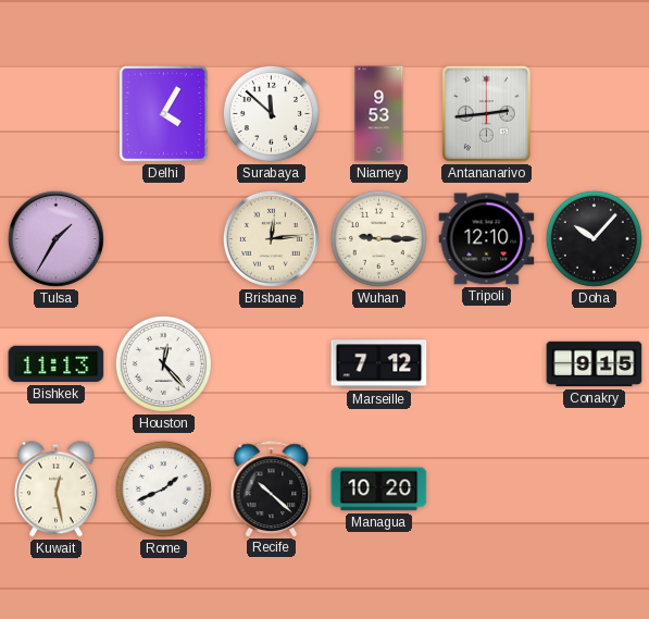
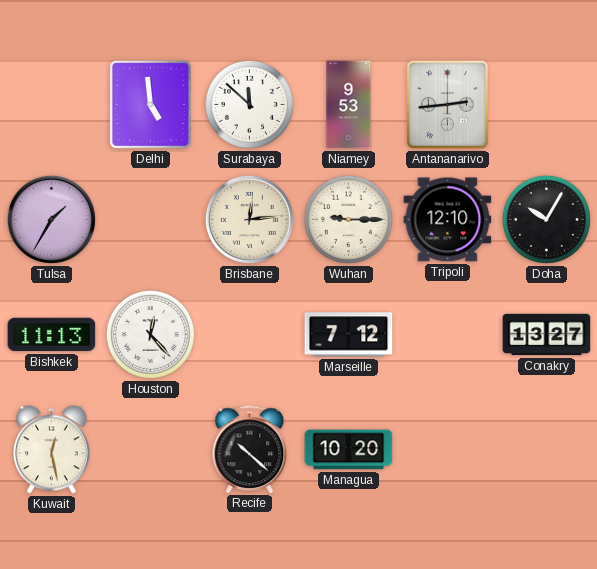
Delhi: 4:05 -> 4:59 (150, 104)
Doha: 10:07 -> 10:05 (546, 219)
Conakry: 9:15 -> 13:27 (547, 335)
Rome: 1:41 -> none (163, 488)
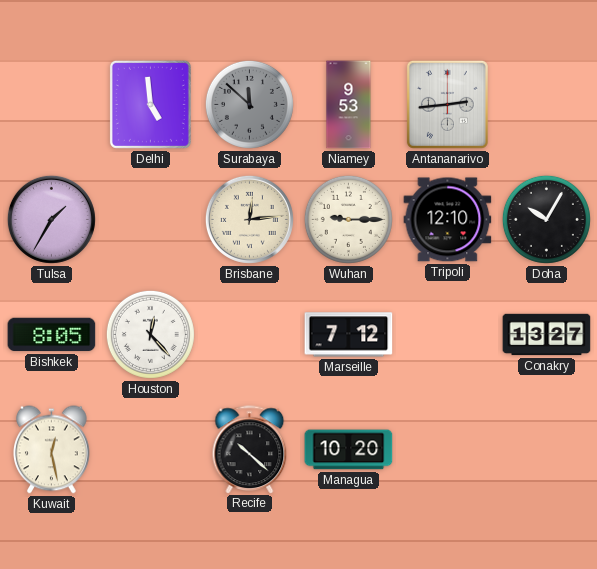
Surabaya dial: white -> grey (249, 104)
Bishkek: 11:13 -> 8:05 (52, 335)
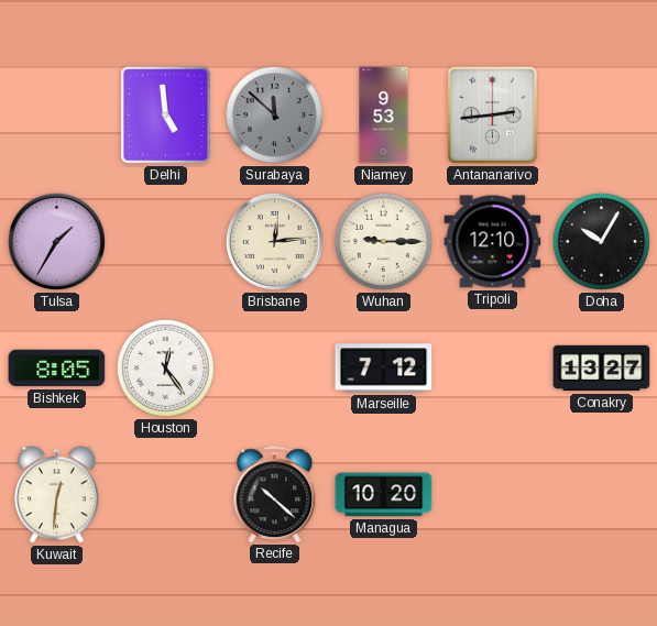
Houston: 12:23 -> 12:24 (165, 367)
Kuwait: 12:28 -> 12:31 (57, 495)
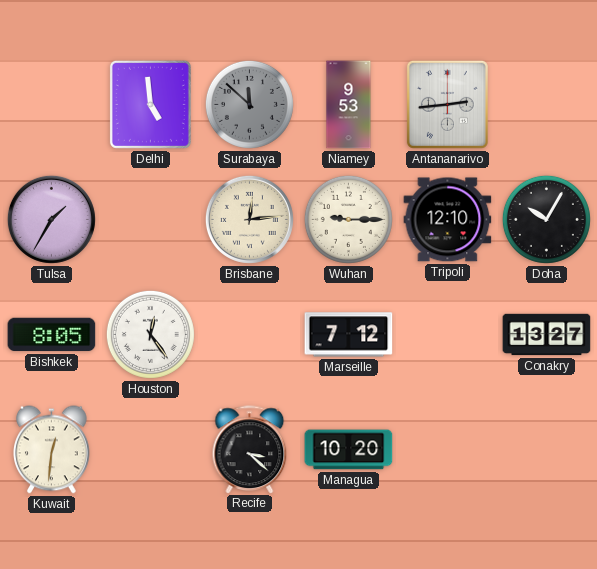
Recife: 10:22 -> 3:22 (250, 449)
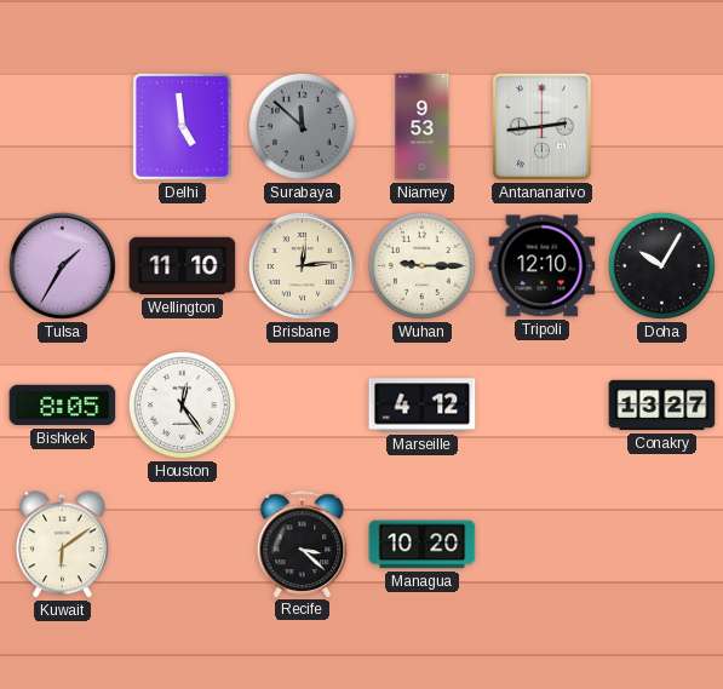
Wellington: none -> 11:10 (183, 266)
Marseille: 7:12 -> 4:12 (423, 406)
Kuwait: 12:31 -> 6:09 (63, 545)
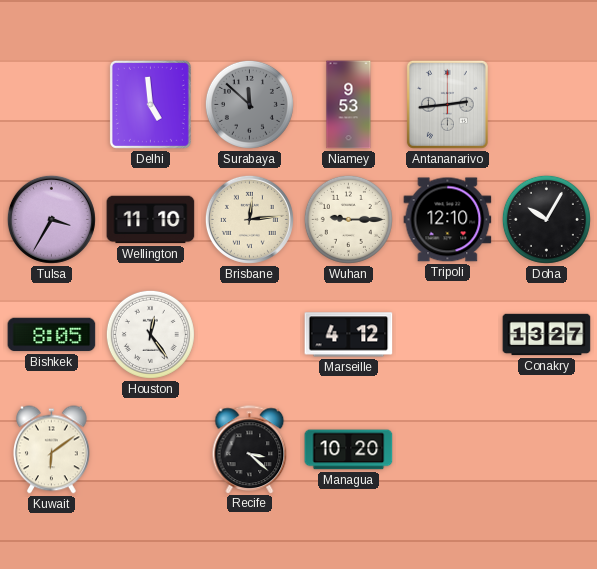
Tulsa: 1:35 -> 3:35 (51, 219)
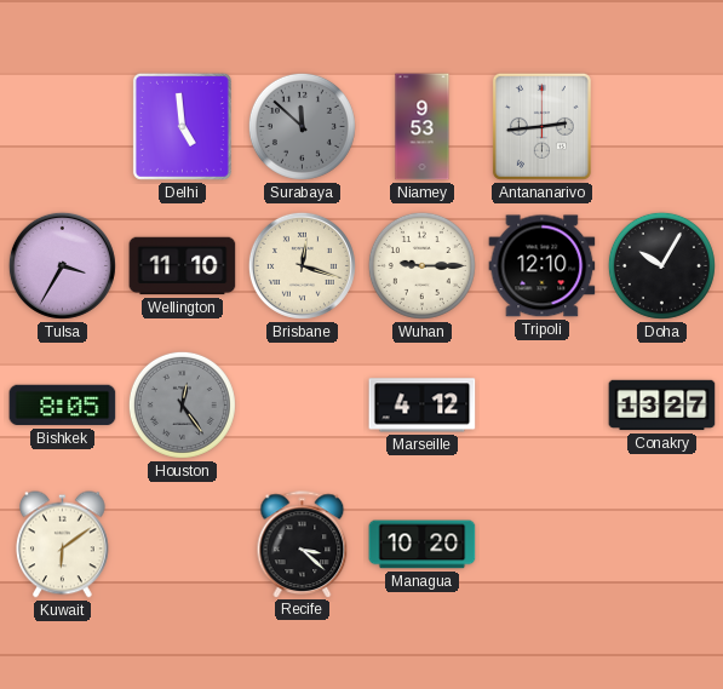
Brisbane: 12:14 -> 12:18 (302, 265)
Houston dial: white -> grey (182, 404)
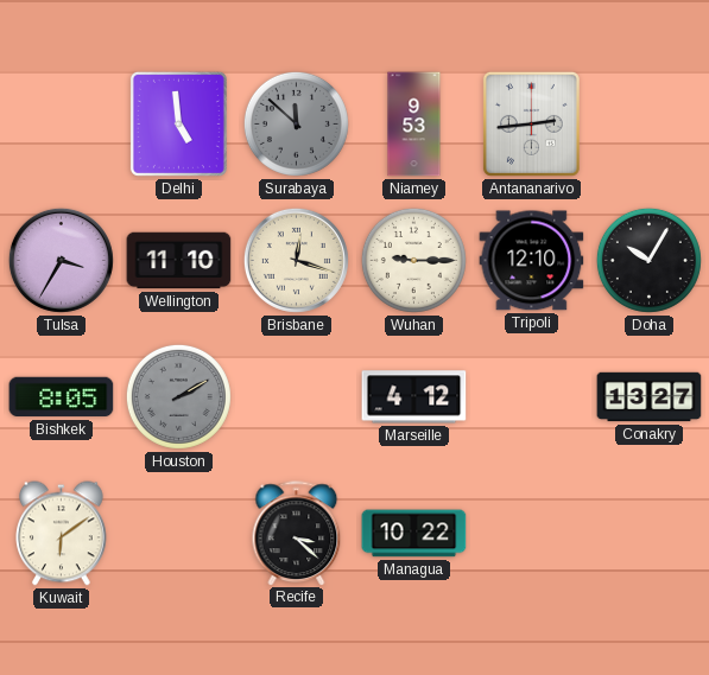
Houston: 12:24 -> 2:10 (178, 396)
Managua: 10:20 -> 10:22 (414, 534)
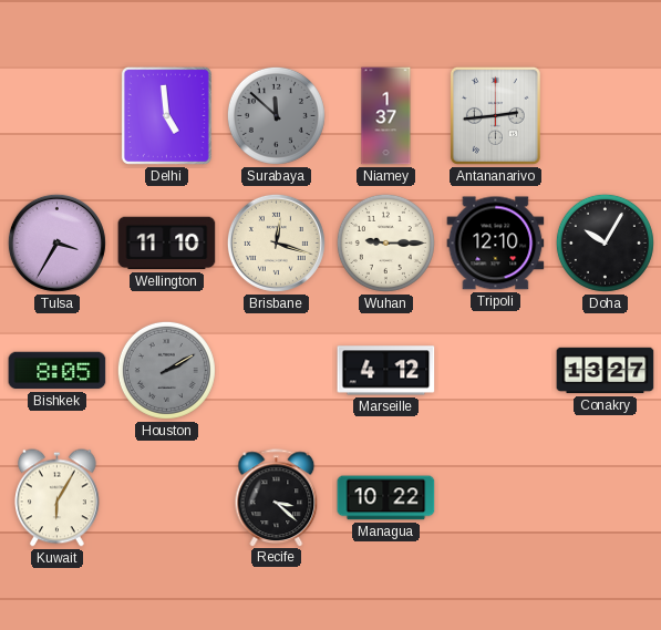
Niamey: 9:53 -> 1:37 (386, 116)
Kuwait: 6:09 -> 6:05 (58, 498)
